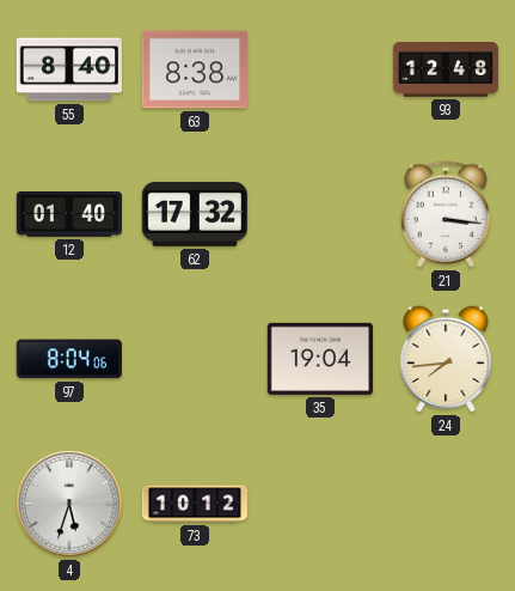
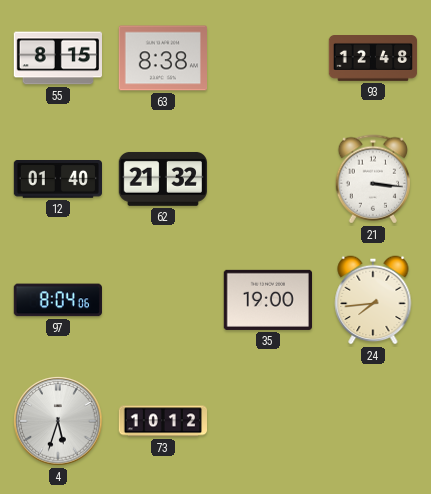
55: 8:40 -> 8:15 (57, 58)
62: 17:32 -> 21:32 (162, 179)
35: 19:04 -> 19:00 (267, 300)
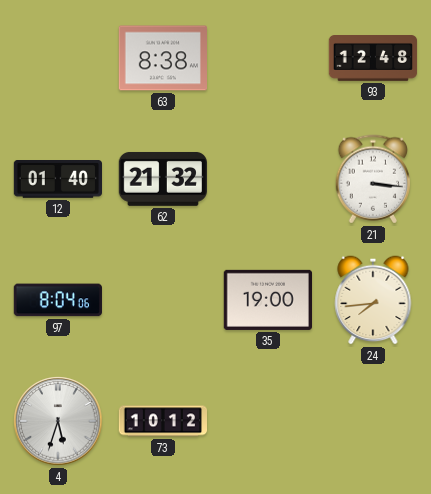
55: 8:15 -> none (57, 58)
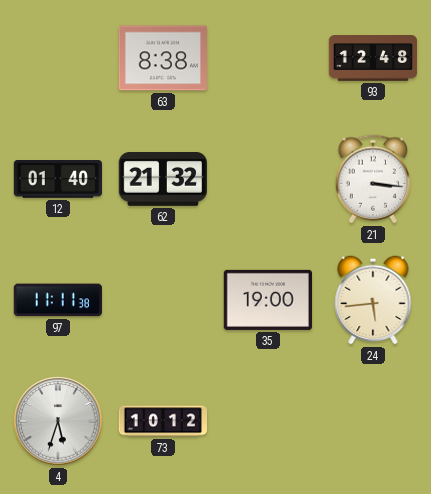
97: 8:04 -> 11:11 (58, 300)
24: 7:44 -> 5:44 (373, 300)
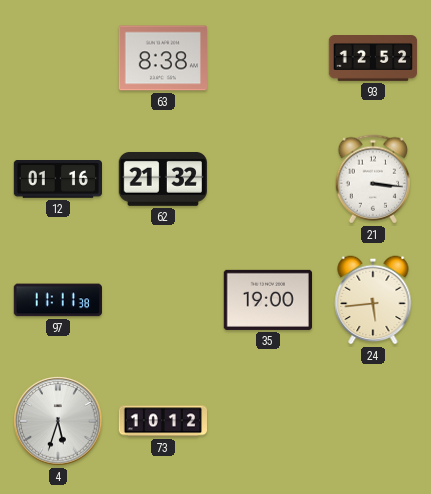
93: 12:48 -> 12:52 (373, 59)
12: 01:40 -> 01:16 (57, 179)
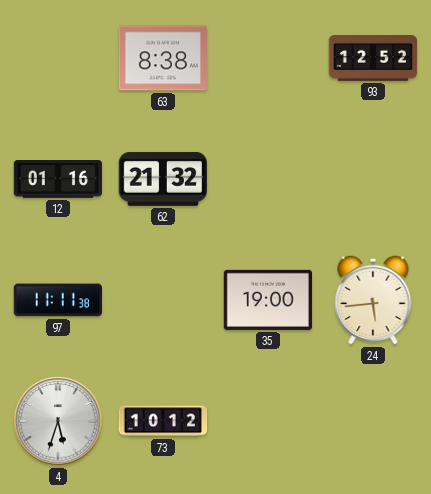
21: 3:16 -> none (372, 179)
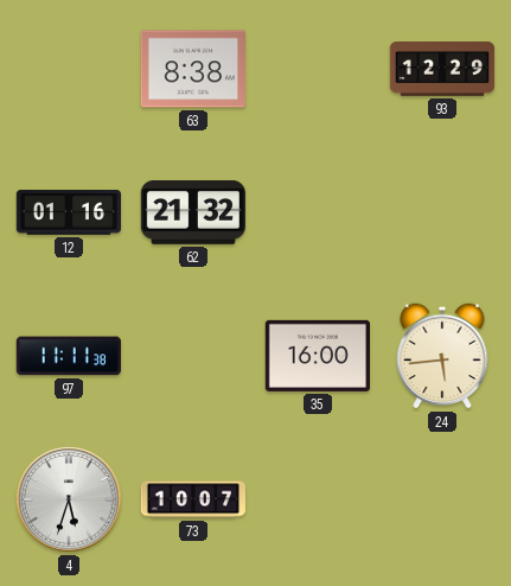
93: 12:52 -> 12:29 (442, 70)
35: 19:00 -> 16:00 (317, 356)
73: 10:12 -> 10:07 (192, 499)
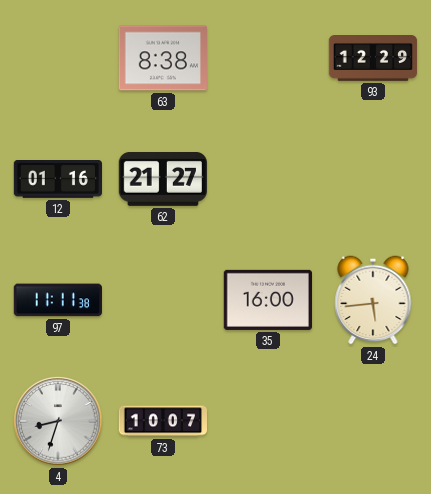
62: 21:32 -> 21:27 (162, 179)
4: 5:33 -> 8:33 (58, 421)
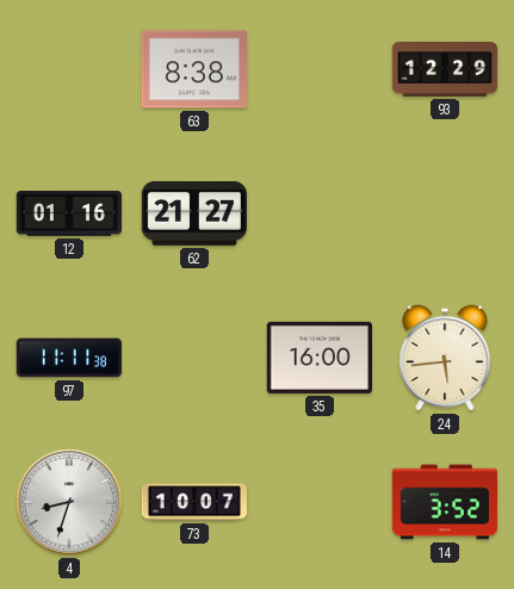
14: none -> 3:52 (445, 502)
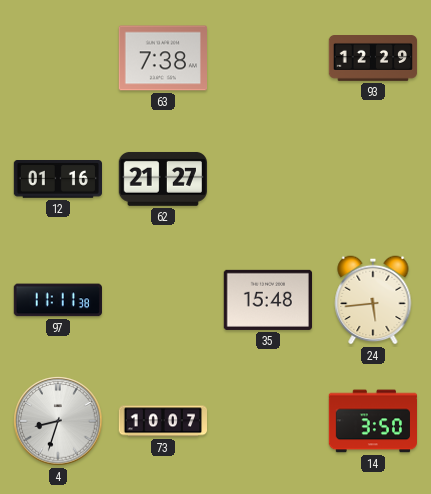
63: 8:38 -> 7:38 (162, 58)
35: 16:00 -> 15:48 (267, 300)
14: 3:52 -> 3:50 (373, 421)
